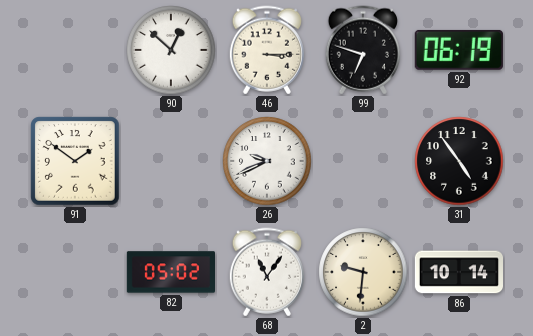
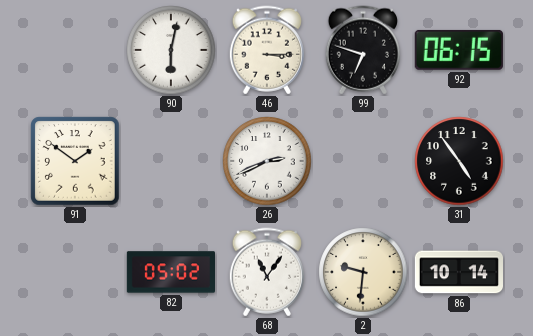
90: 12:52 -> 6:02 (171, 50)
92: 06:19 -> 06:15 (459, 50)
26: 9:41 -> 2:41 (267, 161)
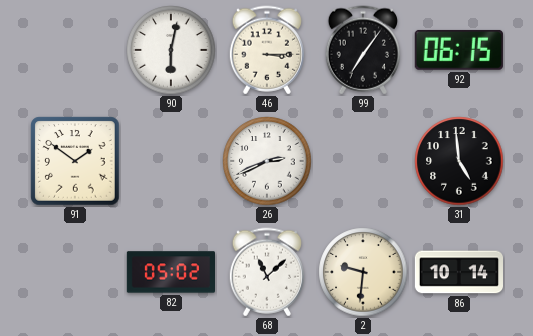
99: 6:48 -> 7:06 (362, 50)
31: 4:54 -> 4:59 (459, 161)
68: 11:06 -> 11:08 (266, 272)
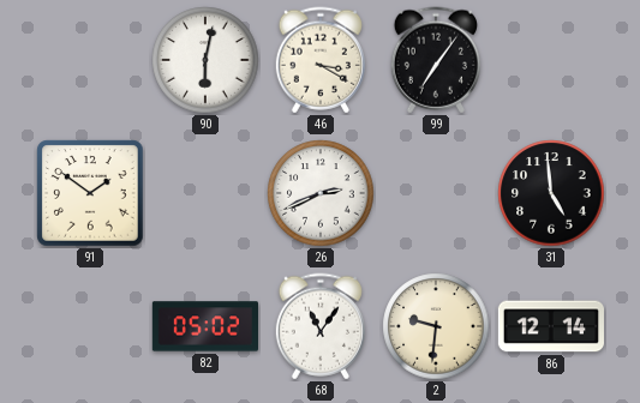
46: 3:15 -> 3:20 (319, 60)
92: 06:15 -> none (459, 50)
68: 11:08 -> 11:06 (319, 326)
86: 10:14 -> 12:14 (550, 326)
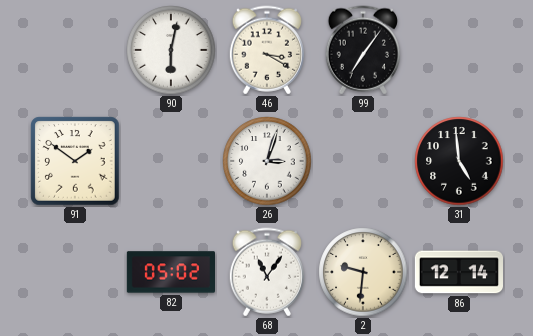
26: 2:41 -> 3:03 (267, 161)
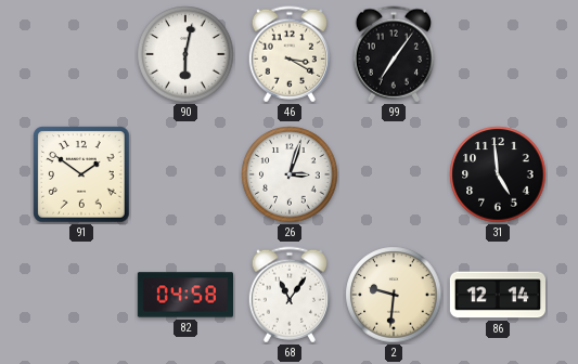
82: 05:02 -> 04:58 (184, 295)
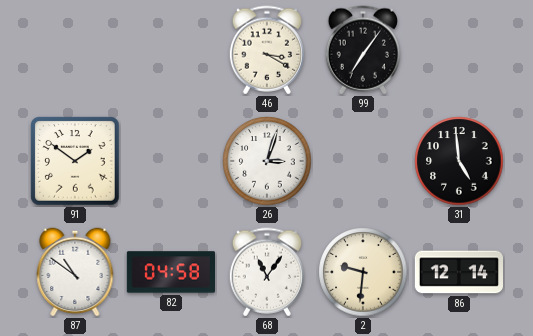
90: 6:02 -> none (185, 54)
87: none -> 10:51 (75, 272)
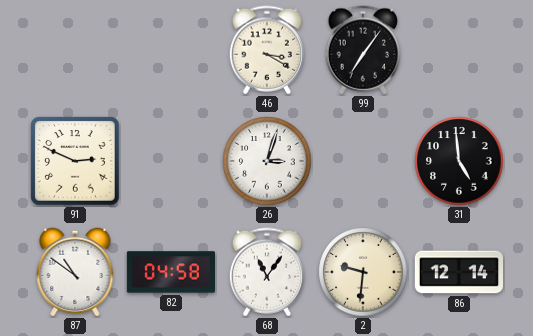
91: 1:51 -> 2:49 (75, 161)
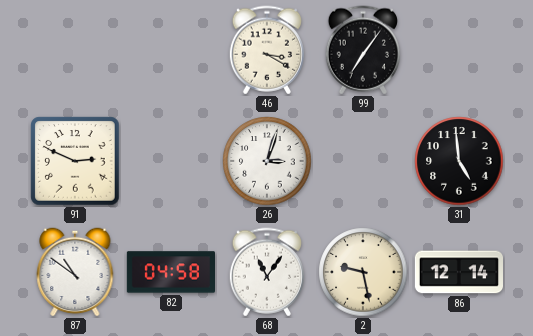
2: 9:31 -> 9:28 (363, 272)
